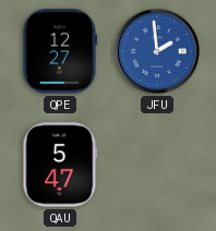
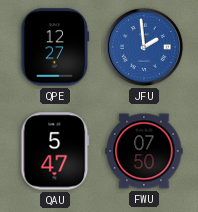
FWU: none -> 07:50 (144, 151)
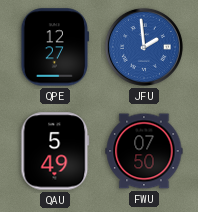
QAU: 5:47 -> 5:49 (55, 151)
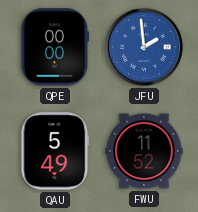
QPE: 12:27 -> 00:00 (55, 47)
FWU: 07:50 -> 11:52 (144, 151)
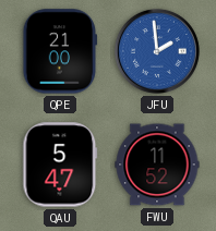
QPE: 00:00 -> 21:00 (60, 51)
QAU: 5:49 -> 5:47 (60, 165)
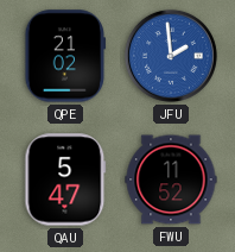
QPE: 21:00 -> 21:02 (65, 56)
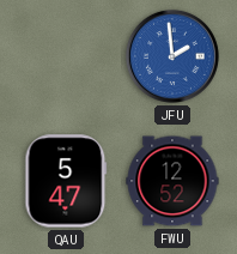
QPE: 21:02 -> none (65, 56)
FWU: 11:52 -> 12:52 (172, 181)
